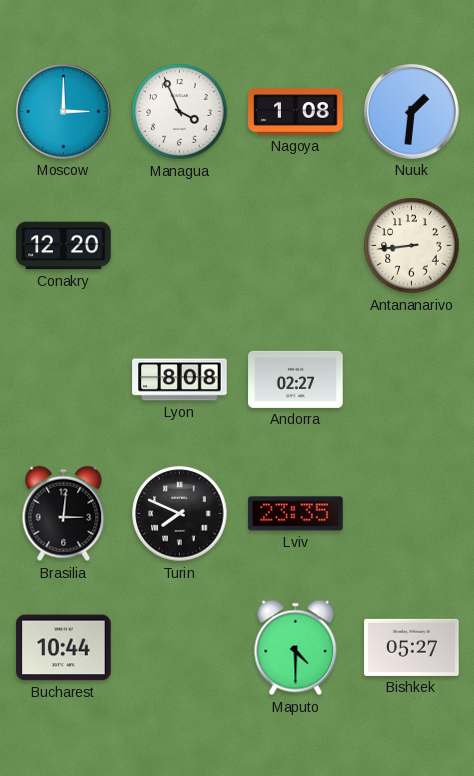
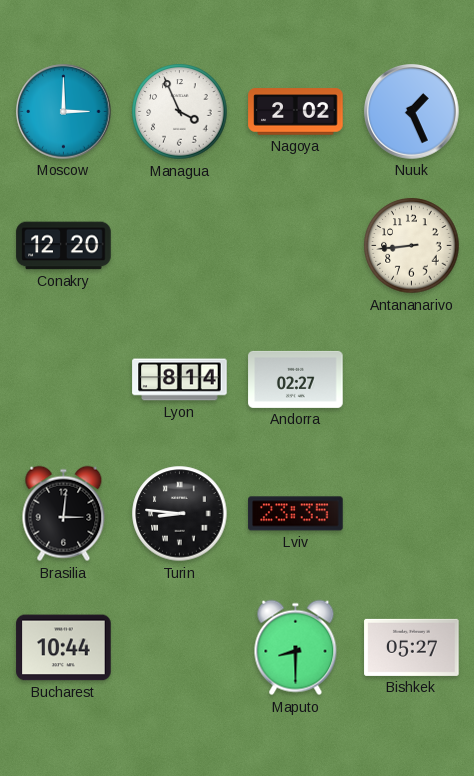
Nagoya: 1:08 -> 2:02 (296, 112)
Nuuk: 1:31 -> 1:26 (412, 112)
Lyon: 8:08 -> 8:14 (180, 380)
Turin: 7:49 -> 8:46 (180, 514)
Maputo: 4:30 -> 8:30 (296, 648)
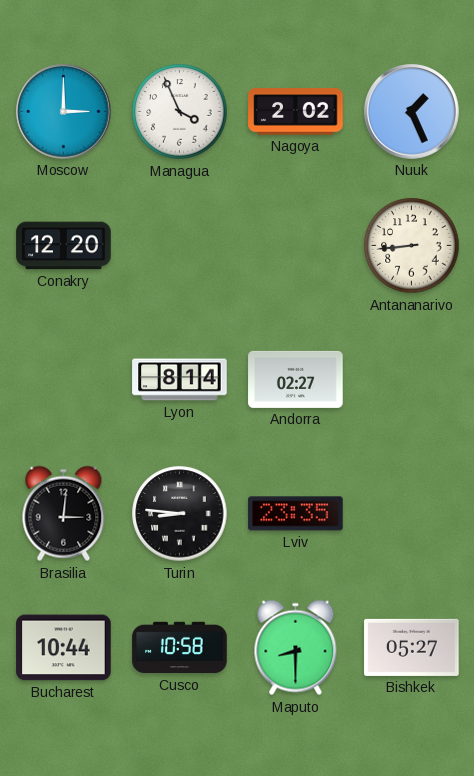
Cusco: none -> 10:58 (180, 648)
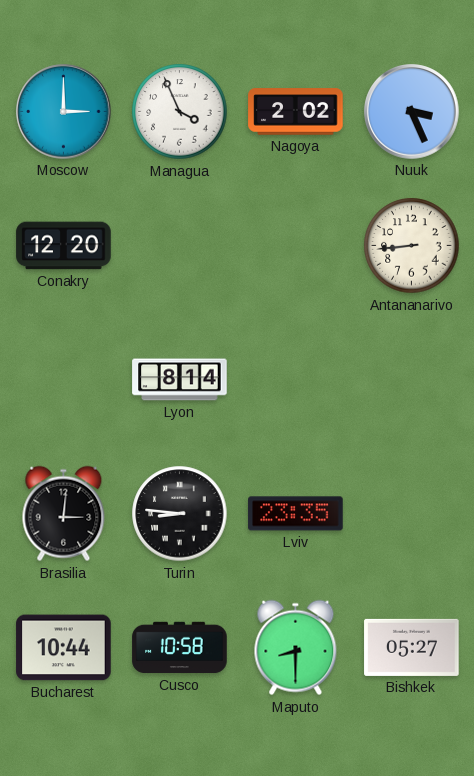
Nuuk: 1:26 -> 3:26 (412, 112)
Andorra: 02:27 -> none (296, 379)
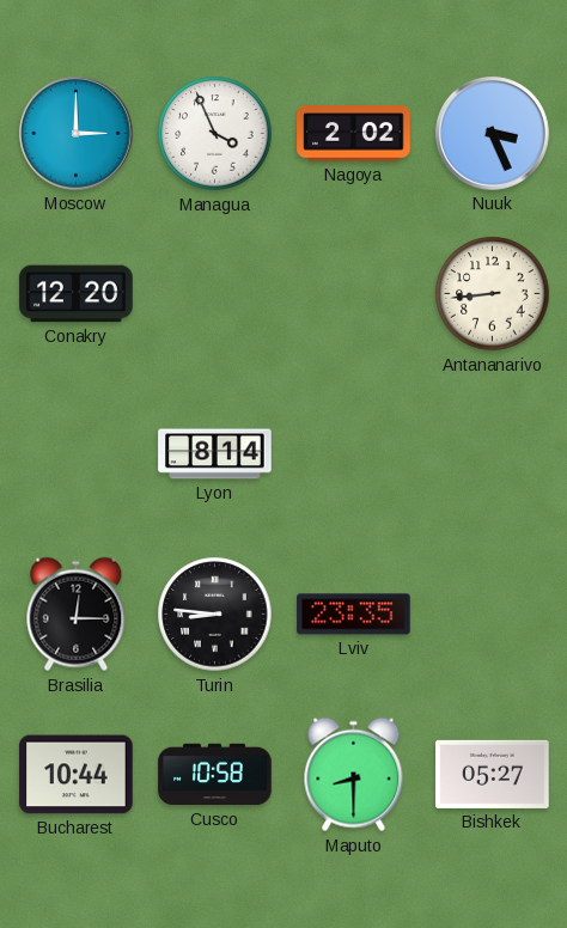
Brasilia: 3:01 -> 12:15 (77, 615)
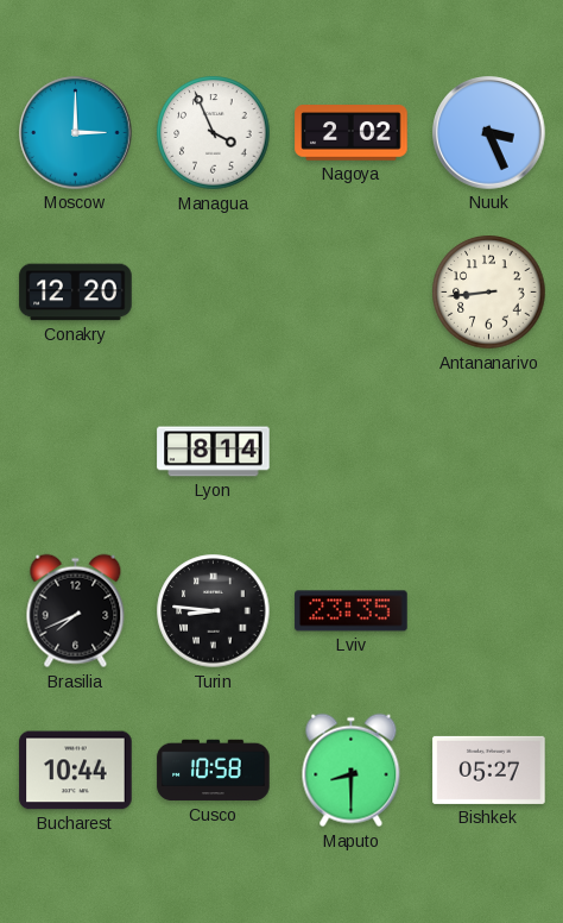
Brasilia: 12:15 -> 7:41 (76, 611)
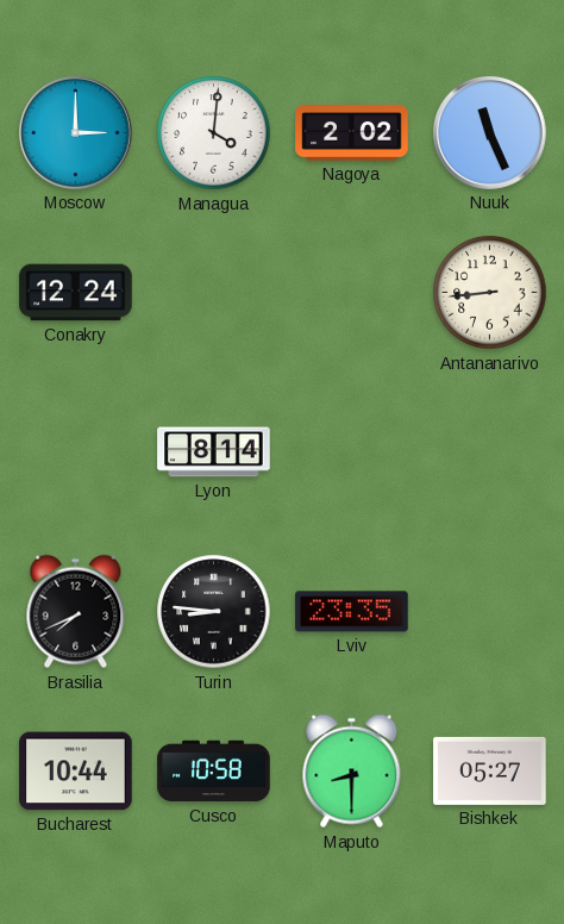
Managua: 3:56 -> 4:01 (214, 133)
Nuuk: 3:26 -> 11:26 (490, 133)
Conakry: 12:20 -> 12:24 (76, 293)
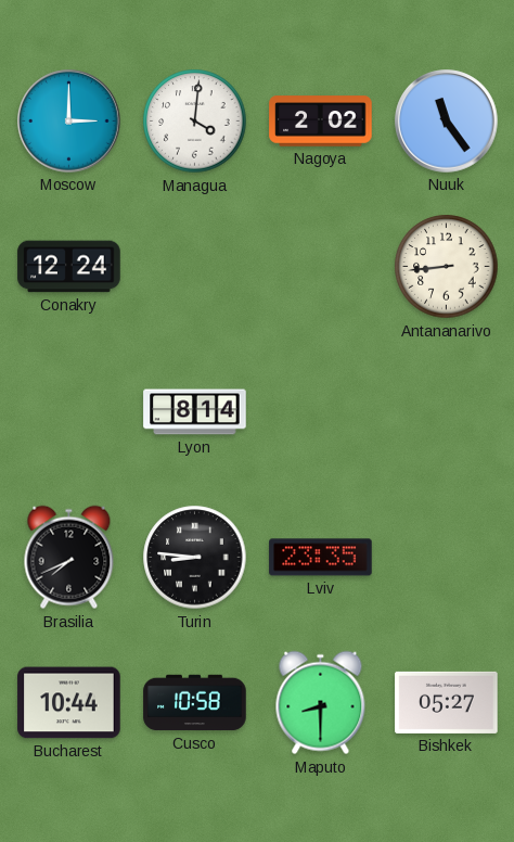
Nuuk: 11:26 -> 11:24 (447, 122)
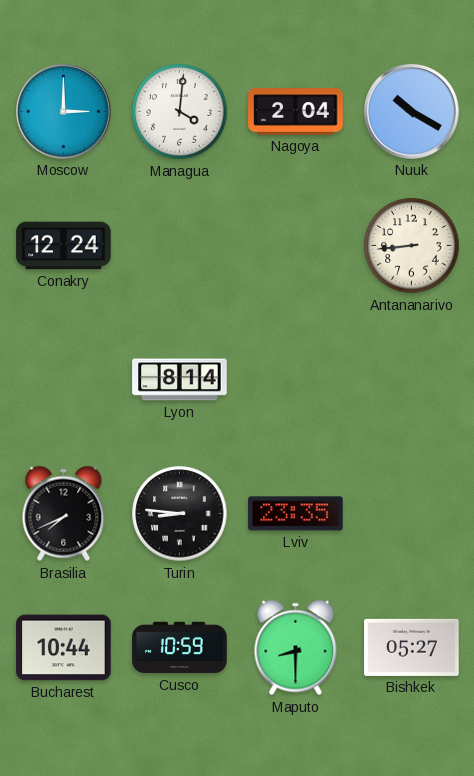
Nagoya: 2:02 -> 2:04 (296, 112)
Nuuk: 11:24 -> 10:20 (412, 112)
Cusco: 10:58 -> 10:59 (180, 648)
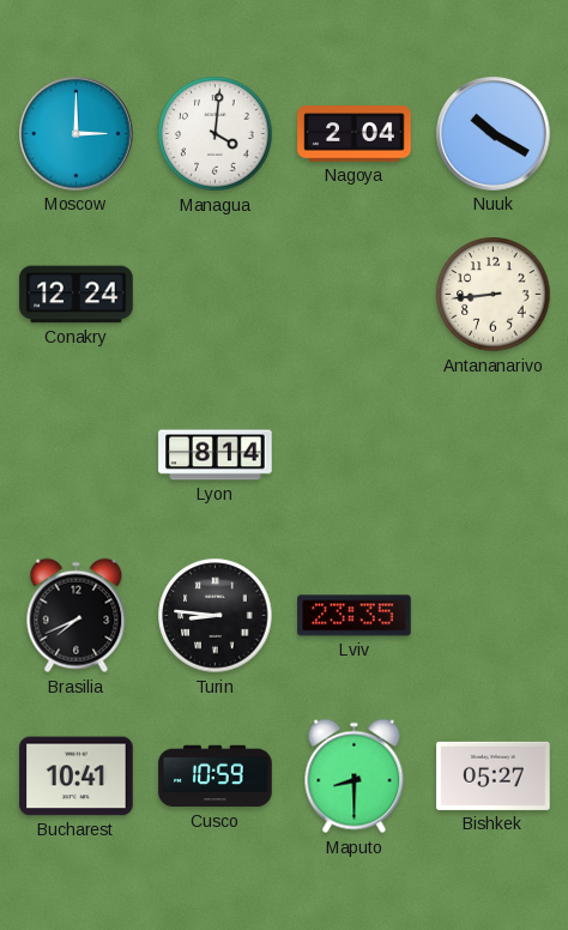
Bucharest: 10:44 -> 10:41 (77, 777)
